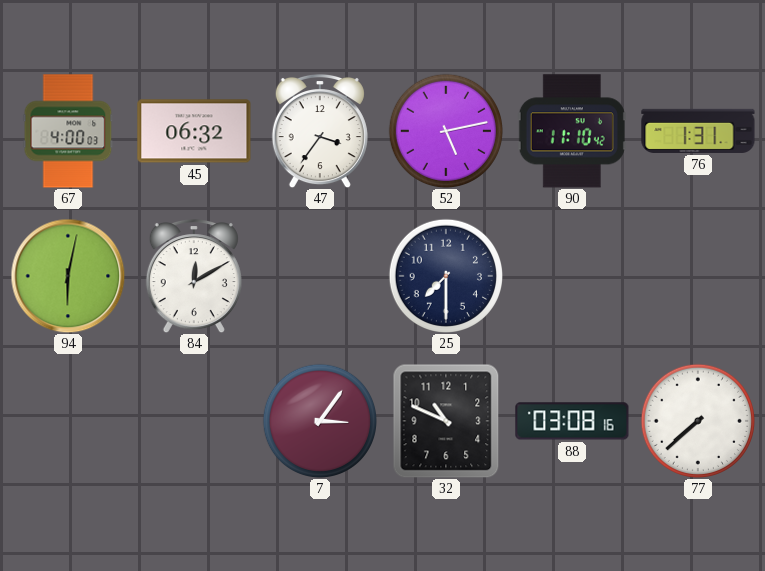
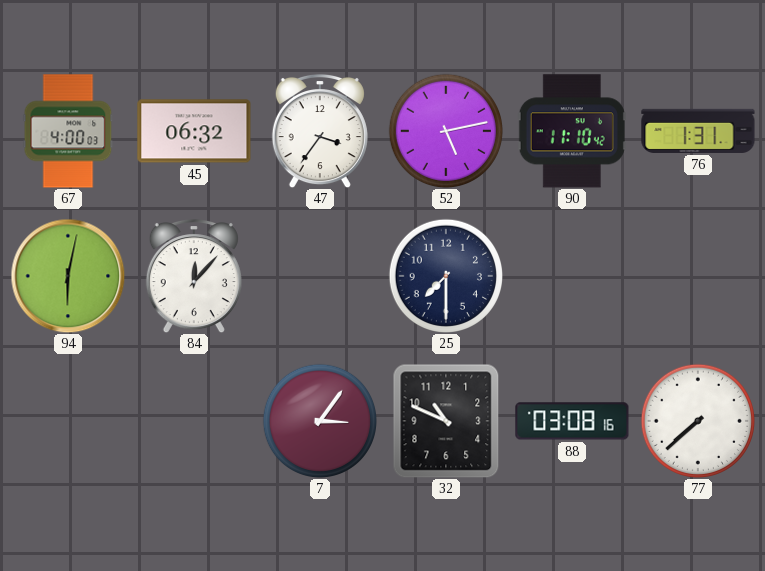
84: 12:10 -> 12:07 (194, 276)
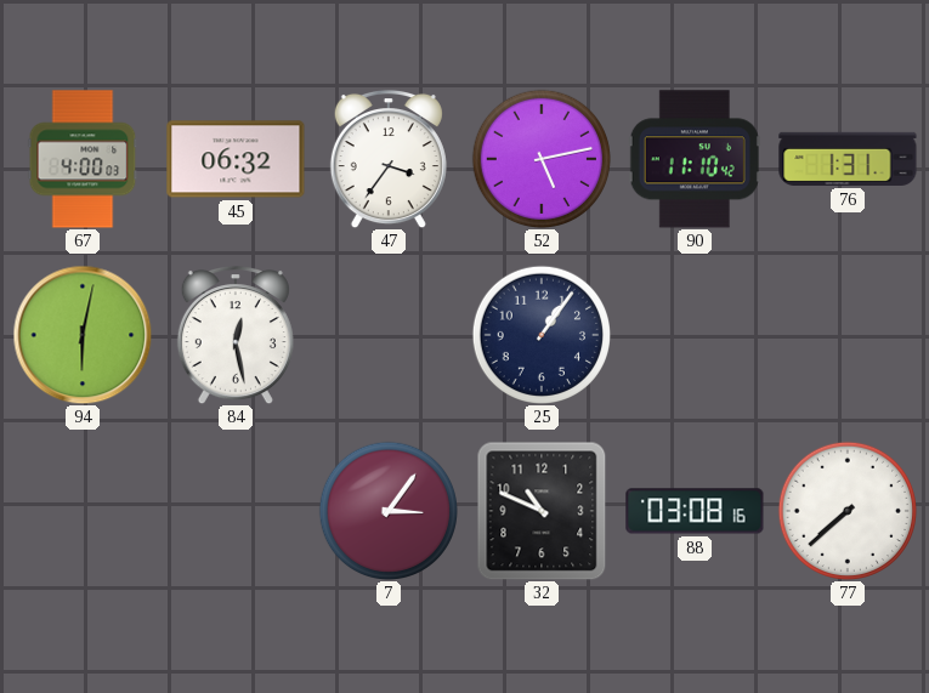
84: 12:07 -> 12:28 (236, 335)
25: 7:30 -> 1:06 (540, 334)
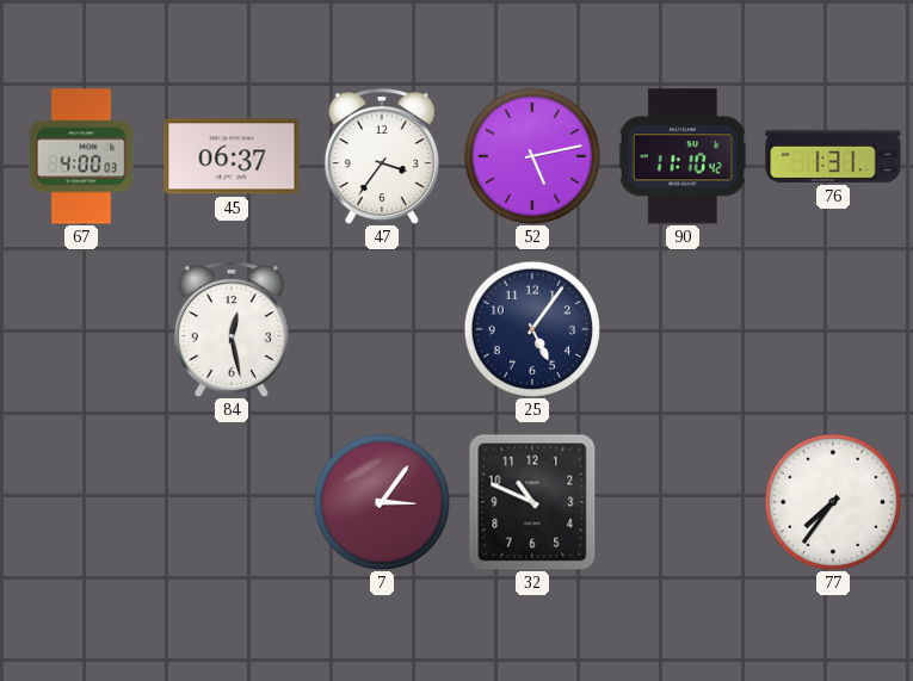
45: 06:32 -> 06:37 (232, 156)
94: 6:02 -> none (83, 335)
25: 1:06 -> 5:06 (531, 328)
88: 03:08 -> none (695, 511)
77: 7:38 -> 7:36 (832, 501)
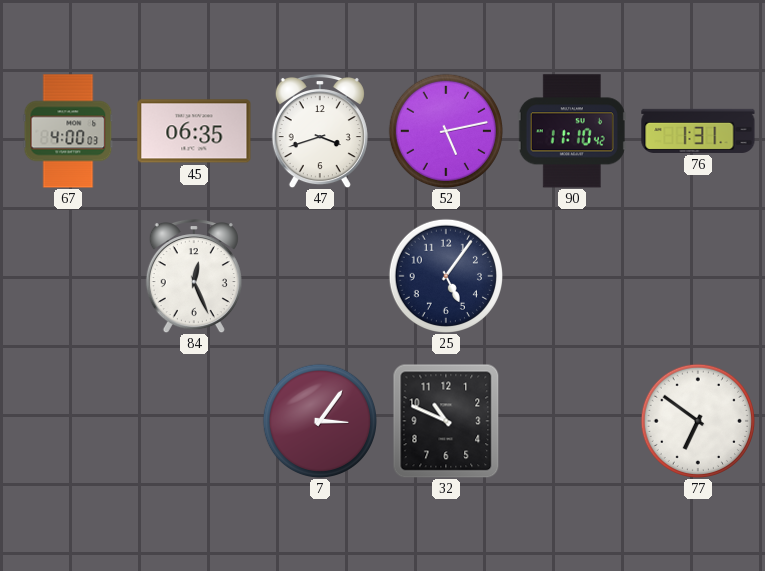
45: 06:37 -> 06:35 (194, 131)
47: 3:36 -> 3:42 (320, 131)
84: 12:28 -> 12:26 (194, 276)
77: 7:36 -> 6:51 (697, 420)
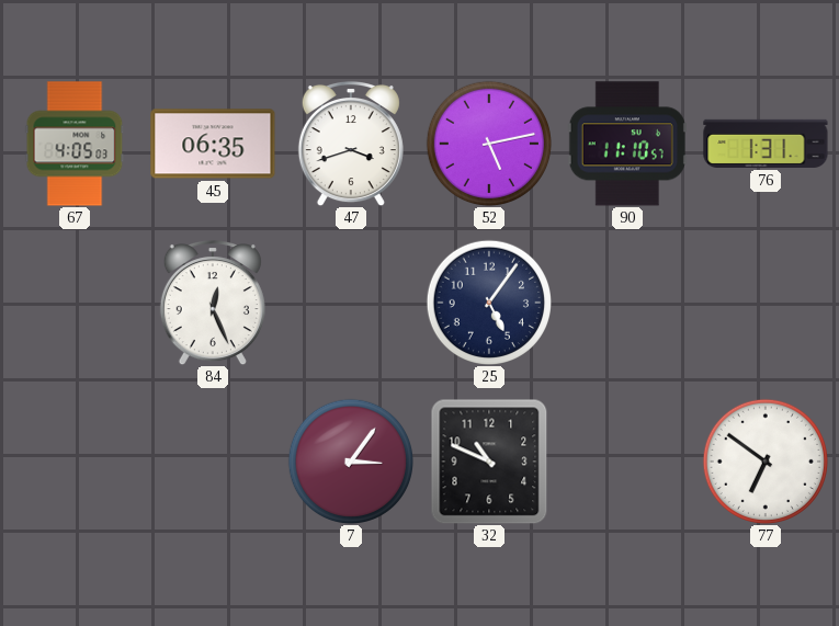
67: 4:00 -> 4:05 (75, 144)
90: 11:10:42 -> 11:10:57 (627, 144)
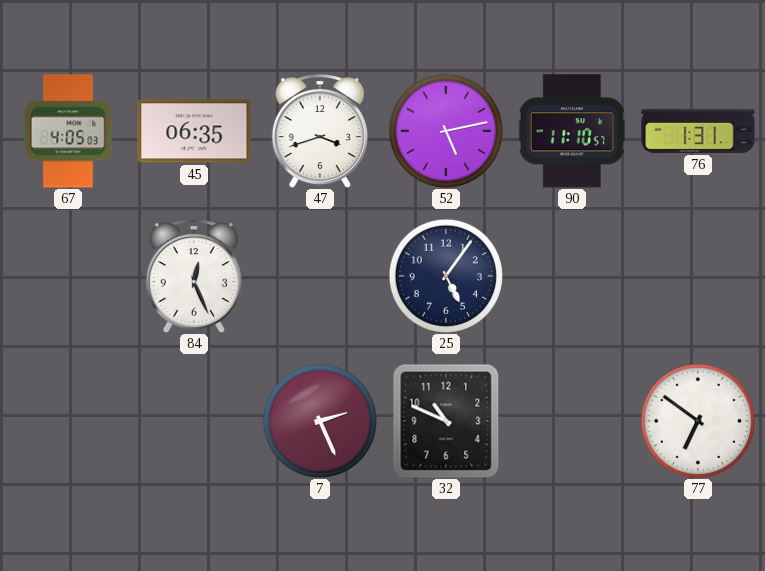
7: 3:06 -> 2:26 (319, 420)
